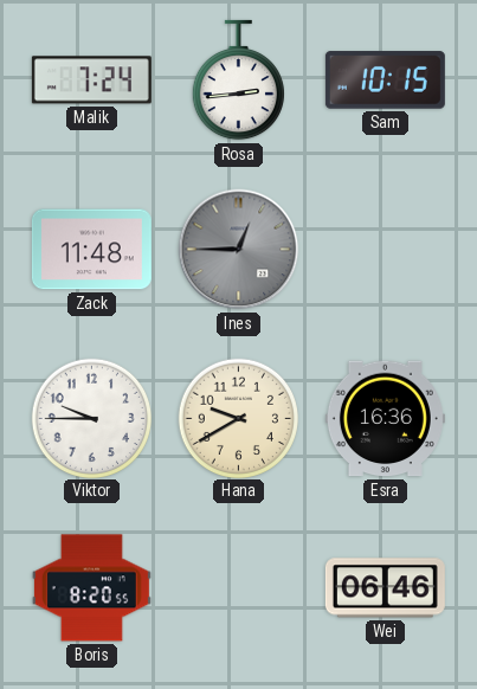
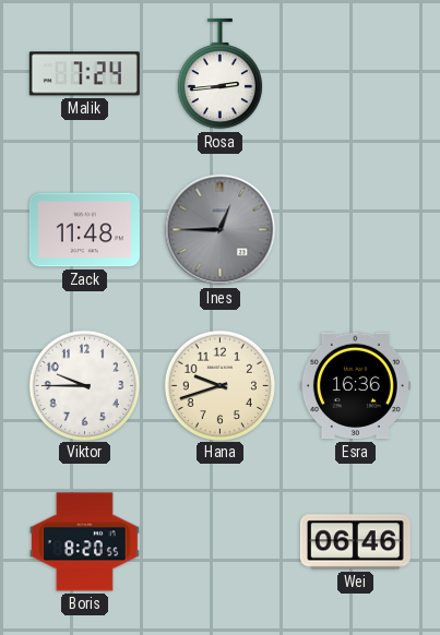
Sam: 10:15 -> none (385, 81)
Hana: 9:40 -> 9:42 (219, 385)
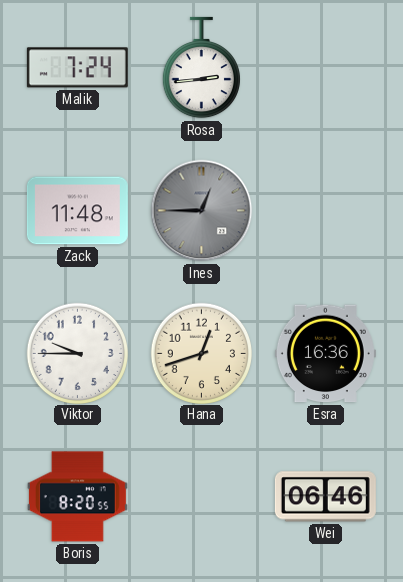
Hana: 9:42 -> 12:42 (201, 353)
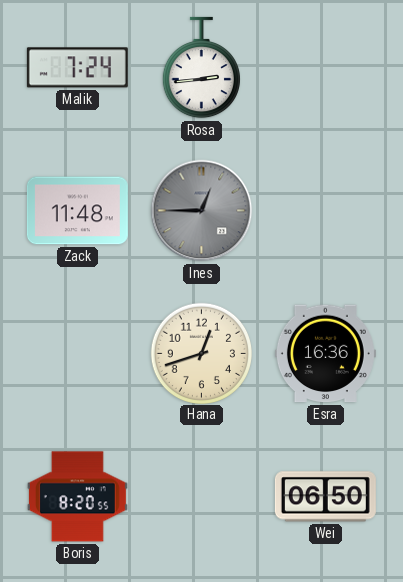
Viktor: 9:45 -> none (77, 353)
Wei: 06:46 -> 06:50 (325, 497)
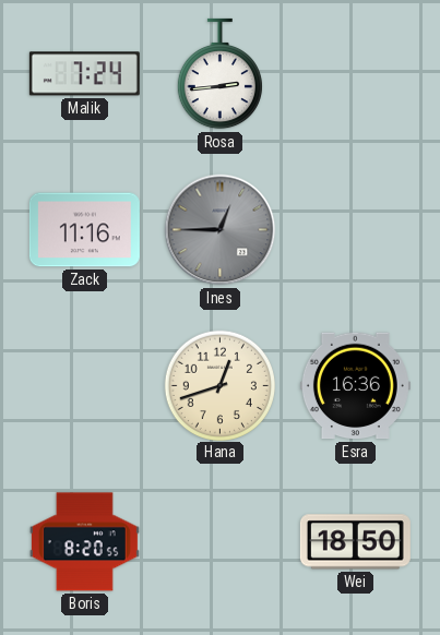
Zack: 11:48 -> 11:16 (84, 230)
Wei: 06:50 -> 18:50 (355, 542)
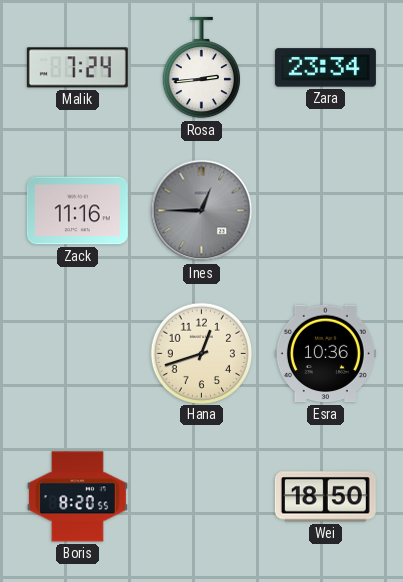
Zara: none -> 23:34 (325, 68)
Esra: 16:36 -> 10:36 (325, 354)
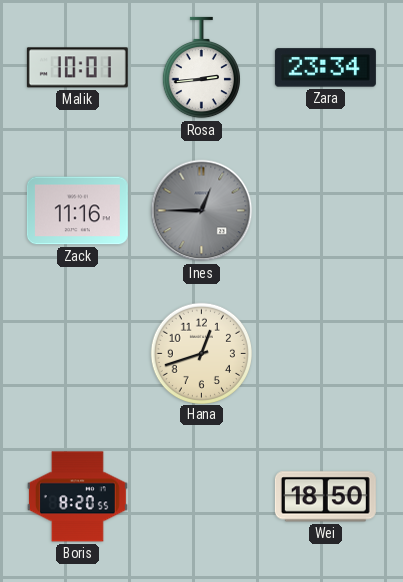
Malik: 7:24 -> 10:01 (77, 68)
Esra: 10:36 -> none (325, 354)
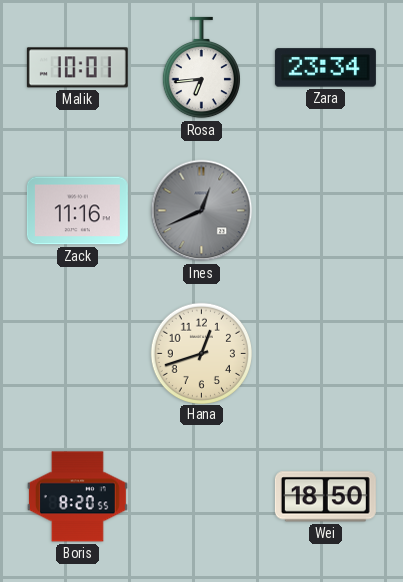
Rosa: 2:44 -> 6:44 (201, 68)
Ines: 12:45 -> 12:41 (202, 211)
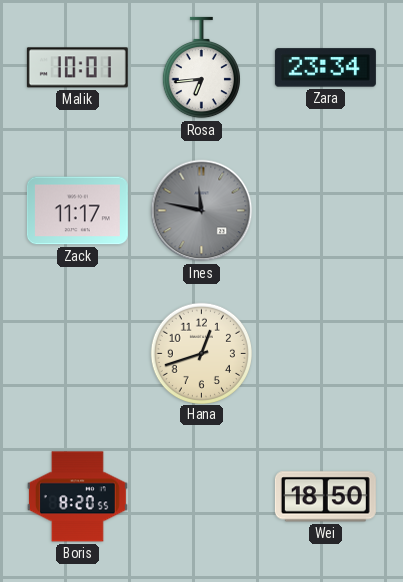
Zack: 11:16 -> 11:17 (77, 211)
Ines: 12:41 -> 11:47 (202, 211)
